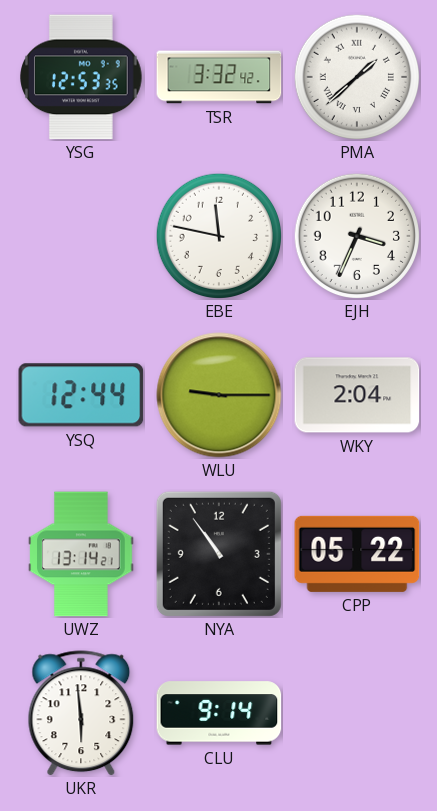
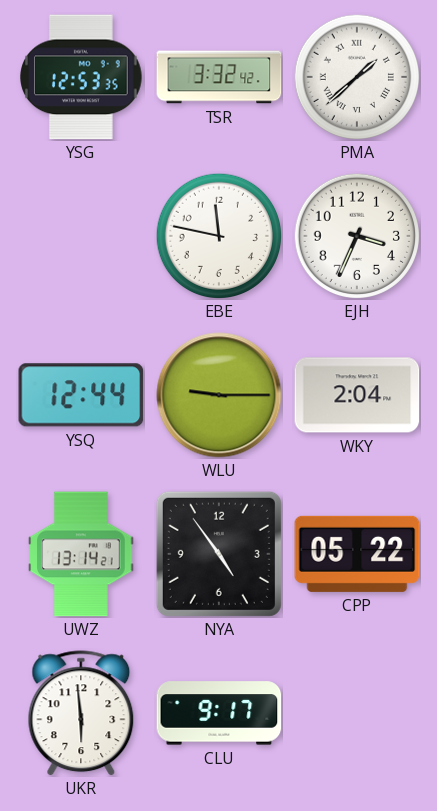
NYA: 10:54 -> 4:54 (219, 554)
CLU: 9:14 -> 9:17 (219, 713)
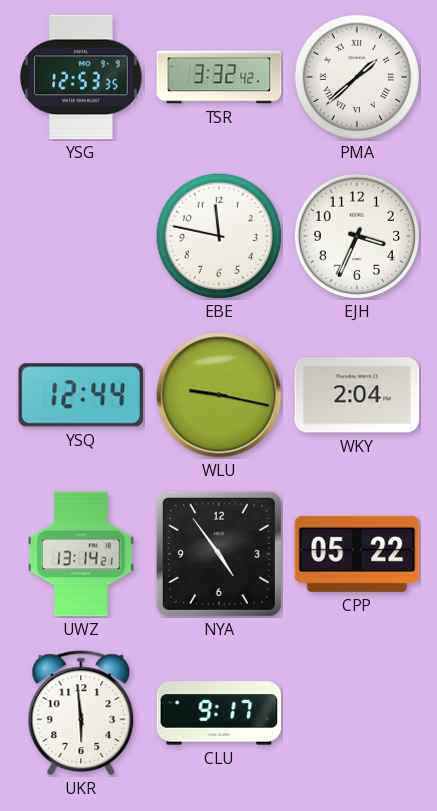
WLU: 9:15 -> 9:17 (219, 395)
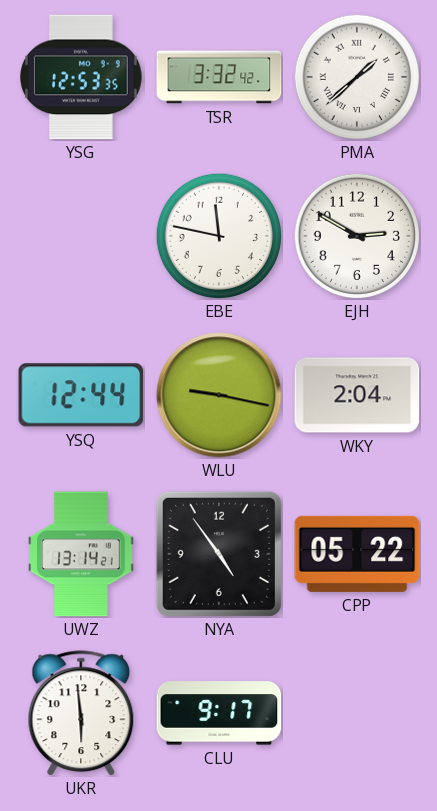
EJH: 3:34 -> 2:50 (356, 235)
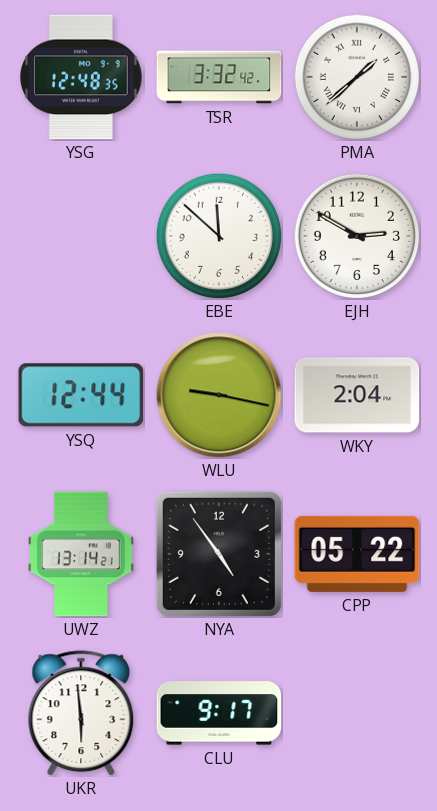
YSG: 12:53 -> 12:48 (81, 77)
EBE: 11:47 -> 11:52 (218, 235)
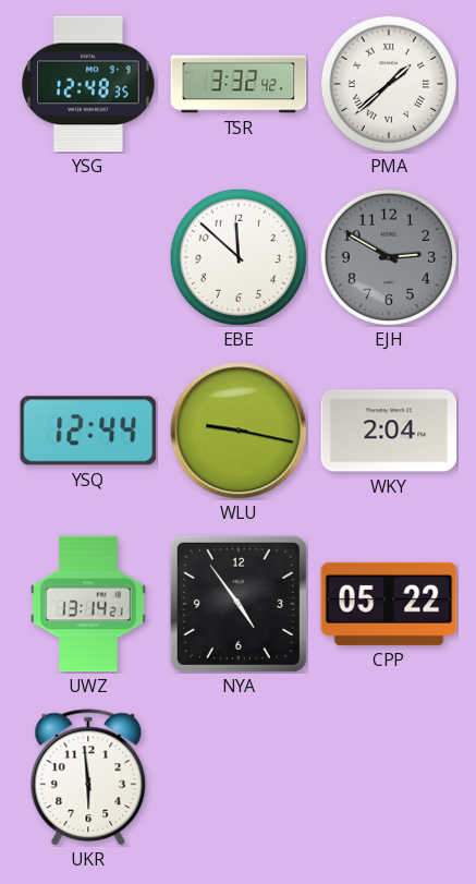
EJH dial: white -> grey (388, 256)
CLU: 9:17 -> none (219, 713)
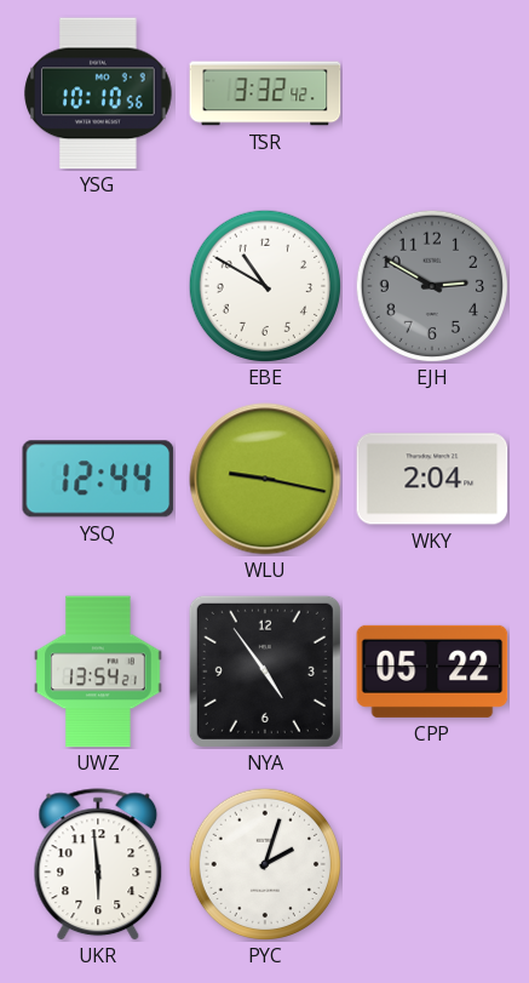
YSG: 12:48 -> 10:10 (98, 93)
PMA: 1:38 -> none (388, 83)
EBE: 11:52 -> 10:50 (264, 285)
UWZ: 13:14 -> 13:54 (98, 671)
PYC: none -> 2:03 (264, 863)
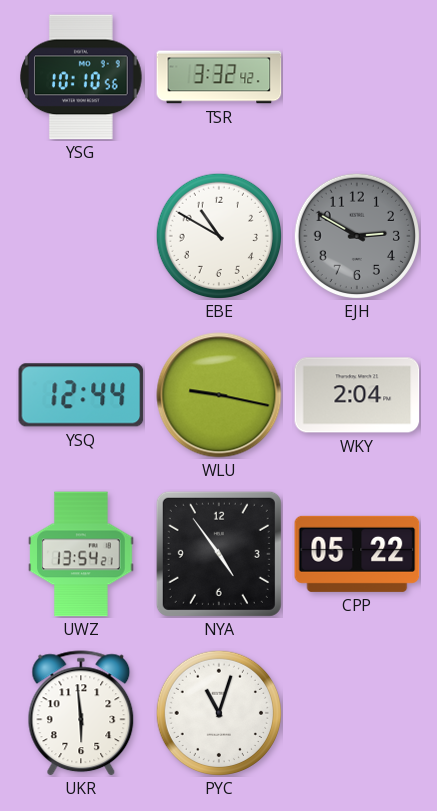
PYC: 2:03 -> 11:03 (218, 712)
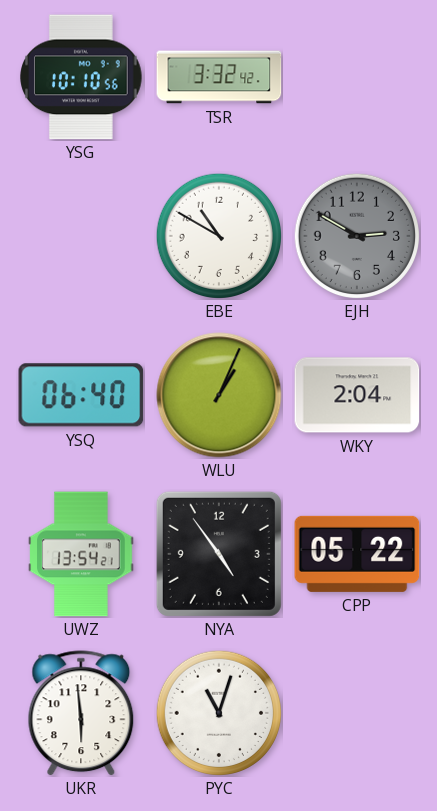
YSQ: 12:44 -> 06:40 (81, 395)
WLU: 9:17 -> 1:04 (219, 395)
